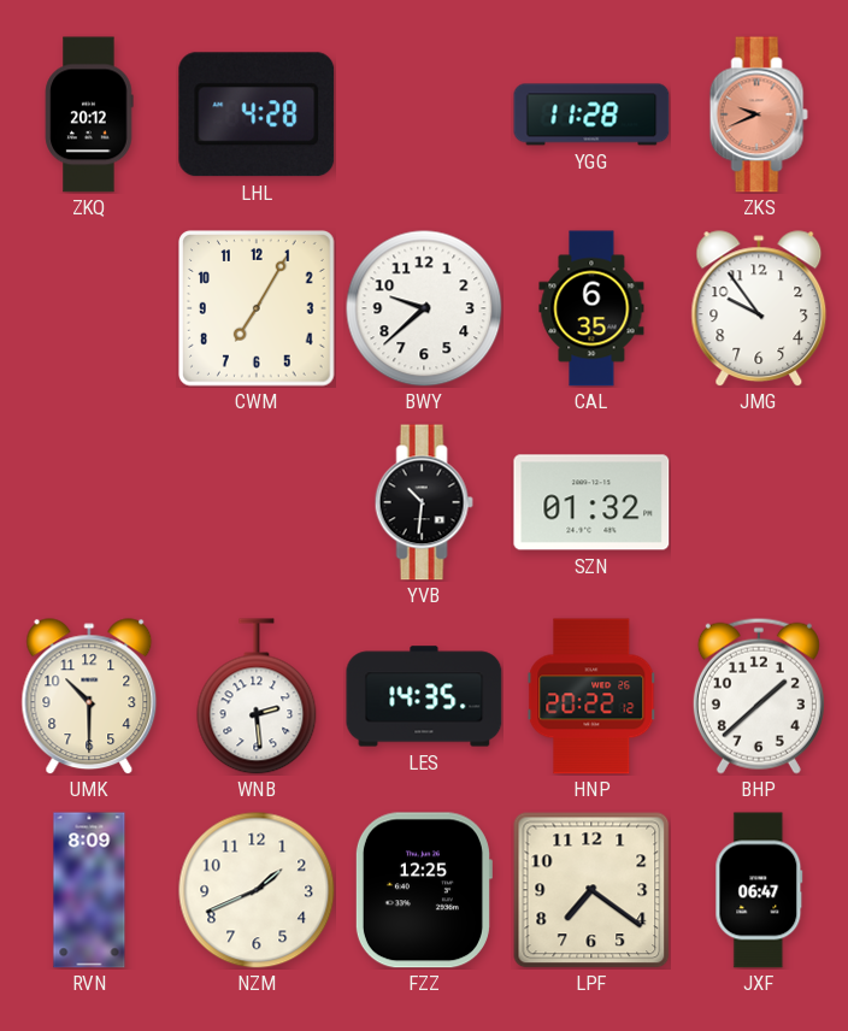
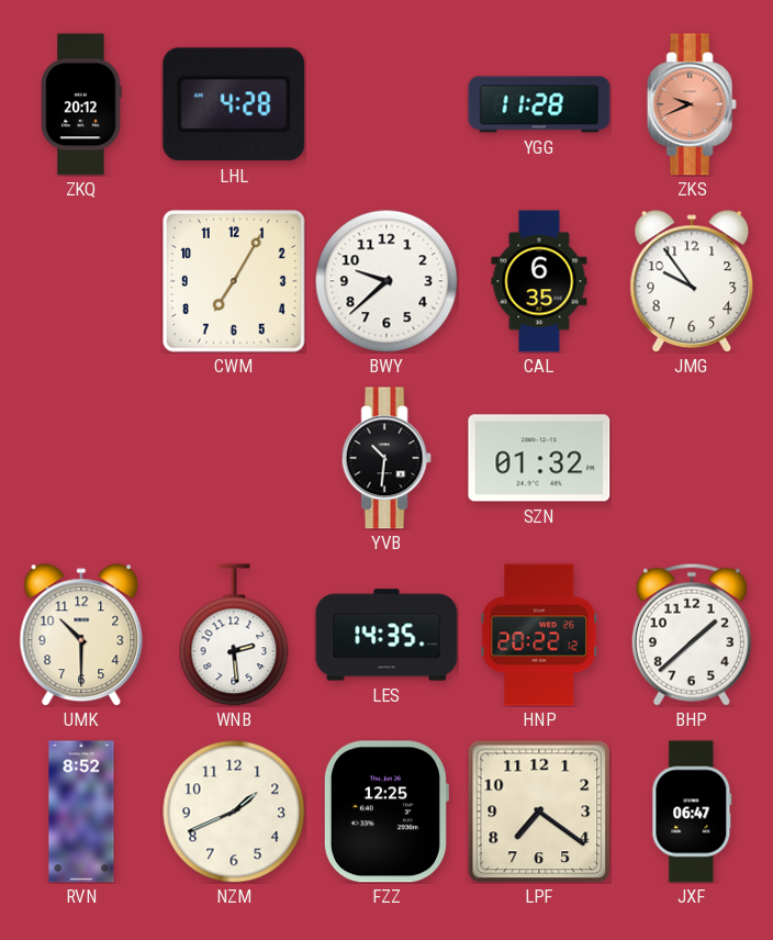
RVN: 8:09 -> 8:52 (81, 812)
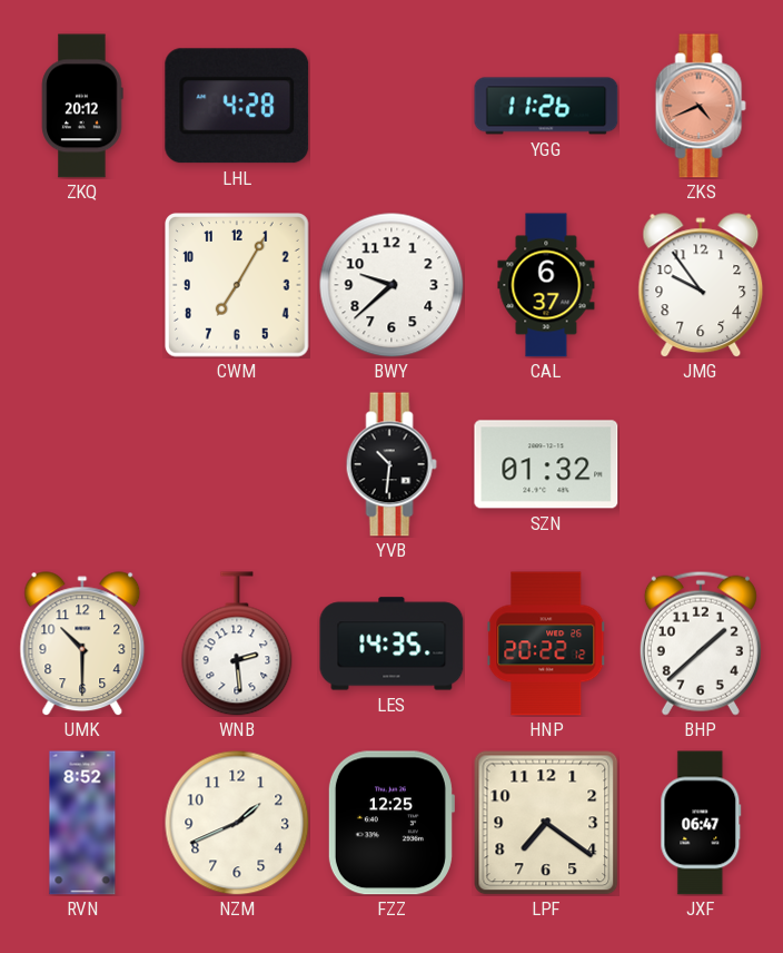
YGG: 11:28 -> 11:26 (546, 106)
ZKS: 9:41 -> 4:41 (701, 106)
CAL: 6:35 -> 6:37 (546, 285)
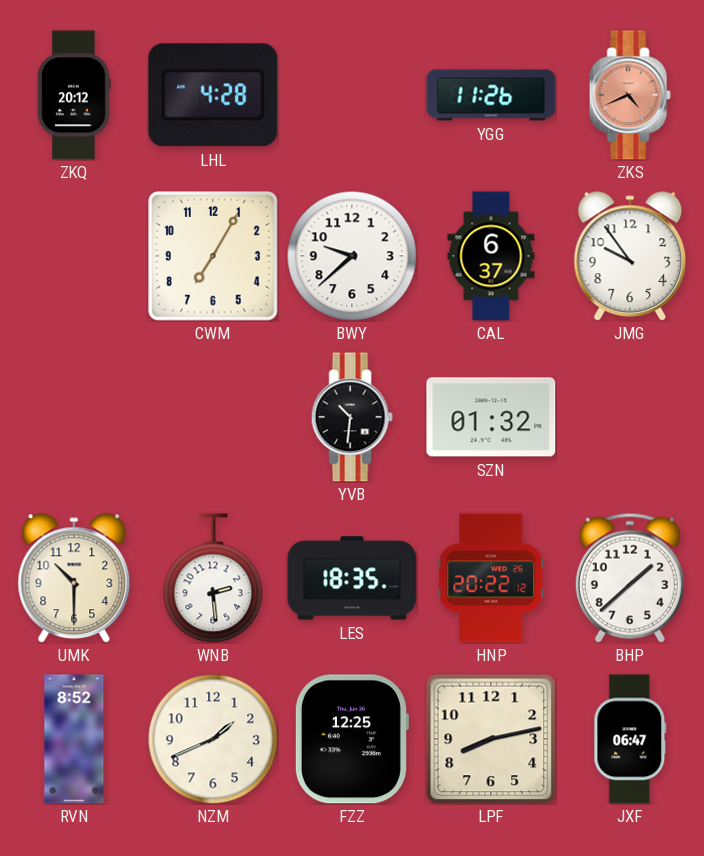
LES: 14:35 -> 18:35 (352, 578)
LPF: 7:21 -> 8:13 (491, 739)
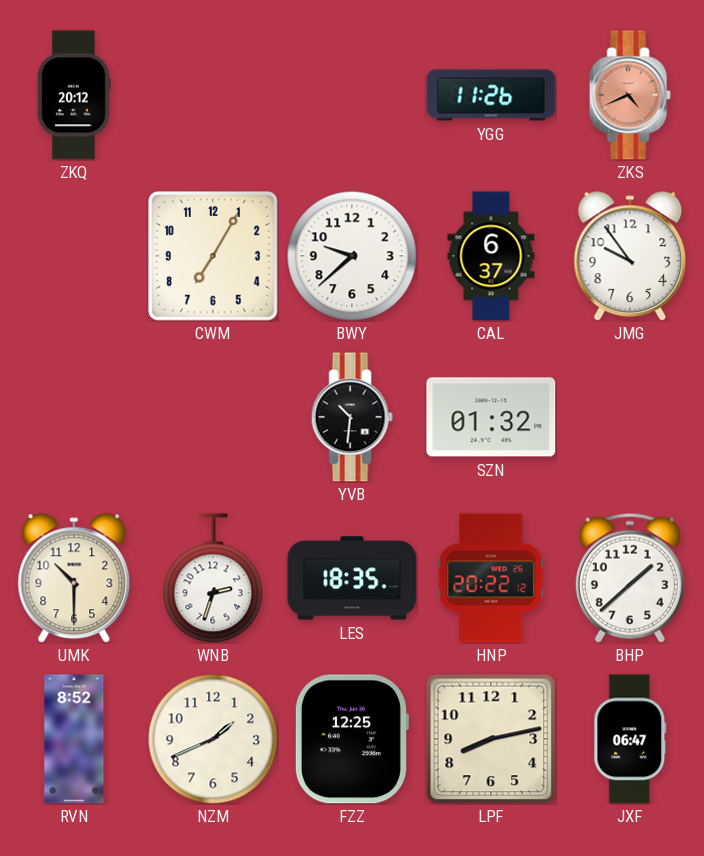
LHL: 4:28 -> none (213, 95)
WNB: 2:29 -> 2:33 (213, 578)
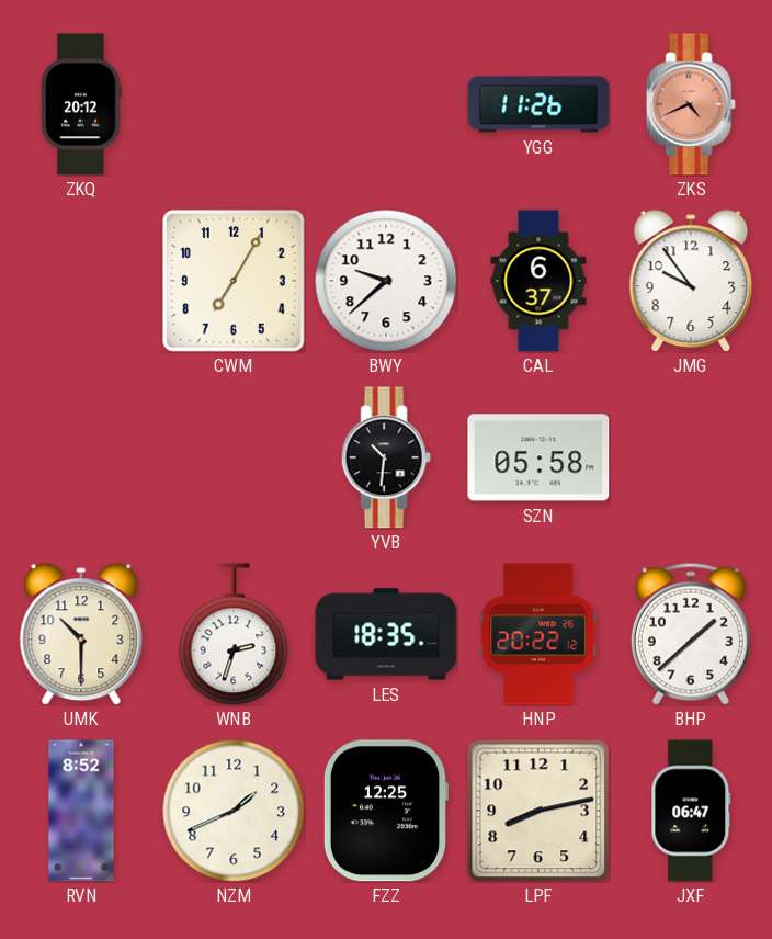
SZN: 01:32 -> 05:58 (538, 457)
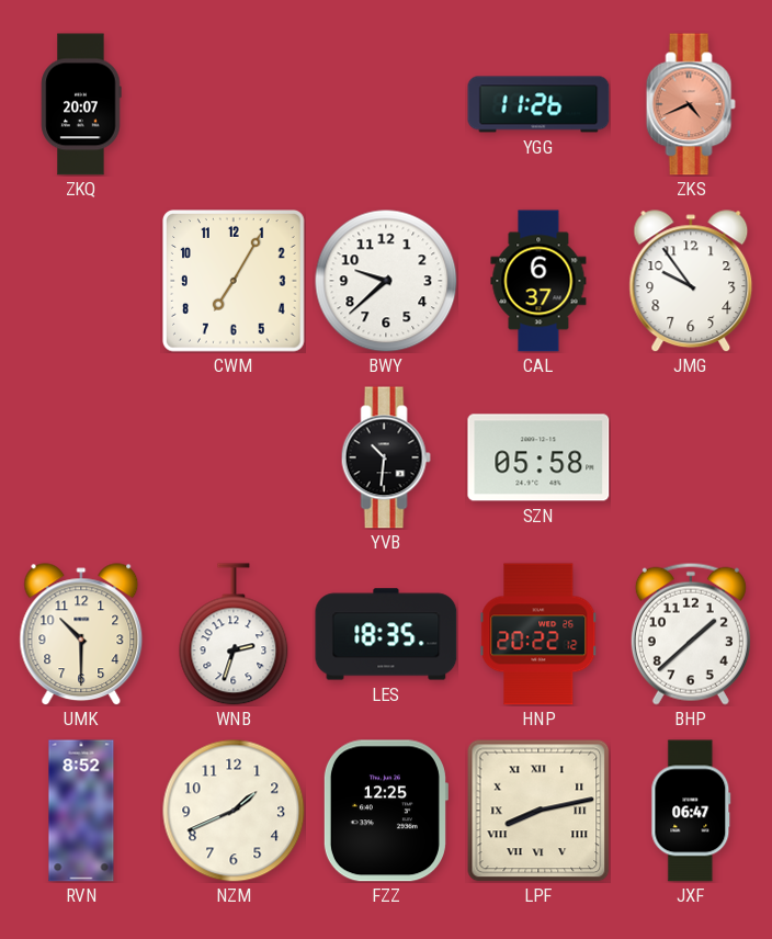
ZKQ: 20:12 -> 20:07 (81, 104)
LPF numerals: Arabic -> Roman (538, 811)
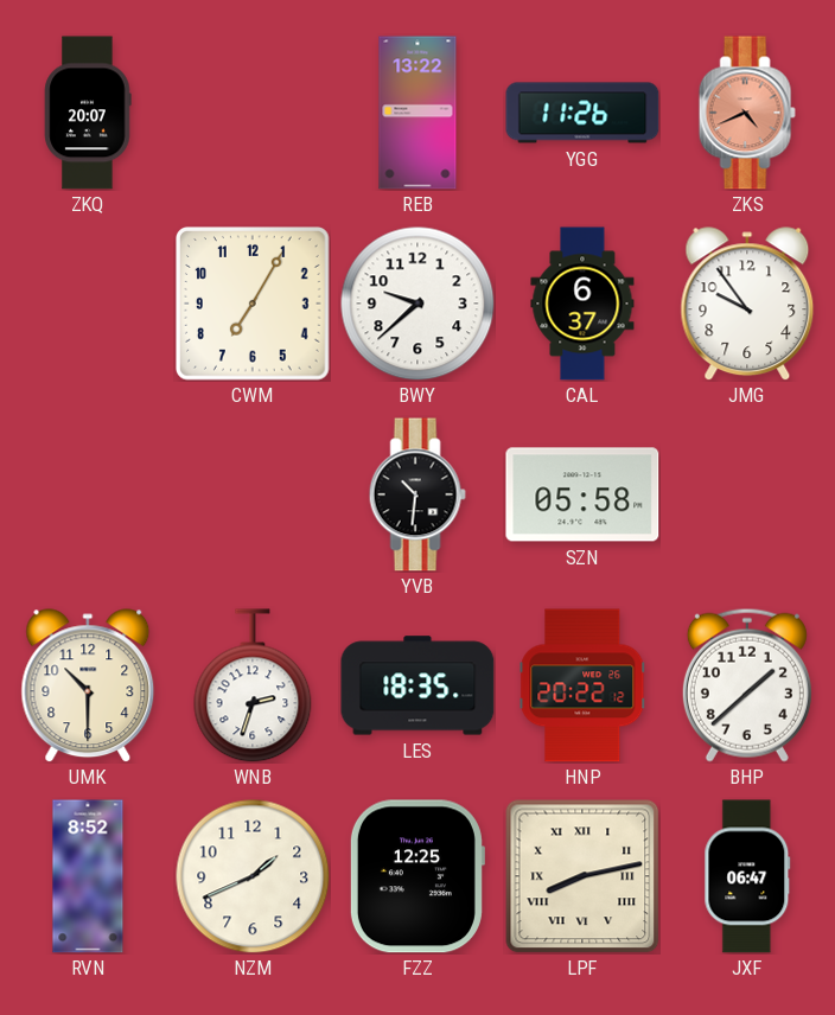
REB: none -> 13:22 (417, 113)
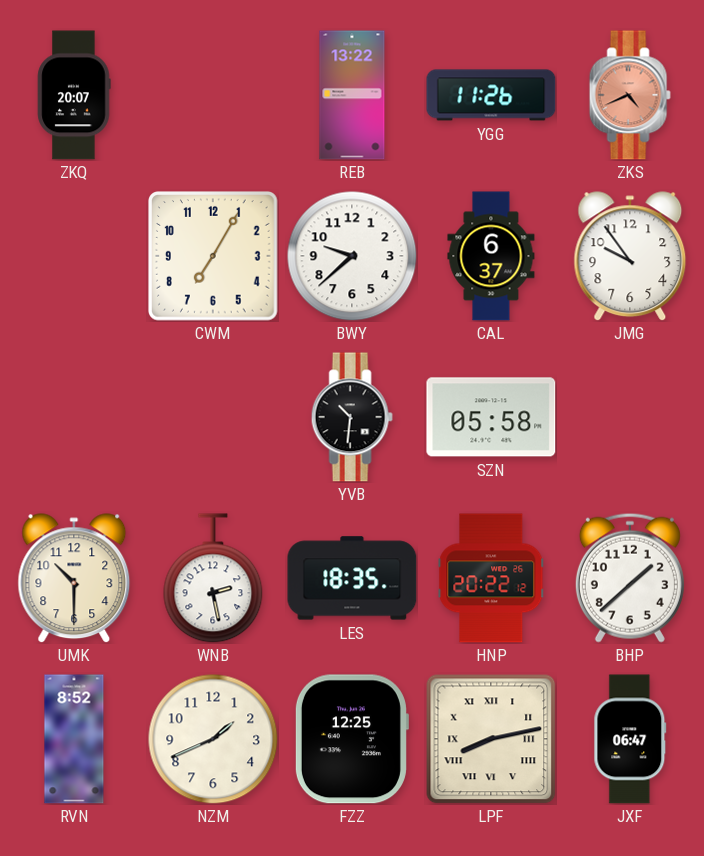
WNB: 2:33 -> 2:28 (213, 578)
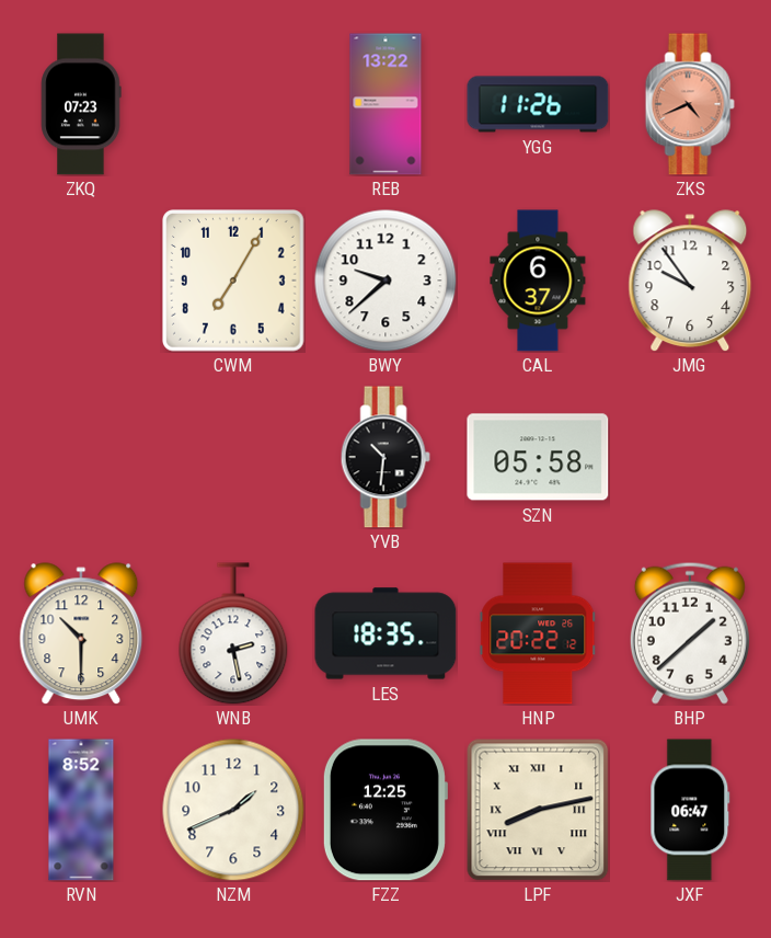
ZKQ: 20:07 -> 07:23 (81, 104)
